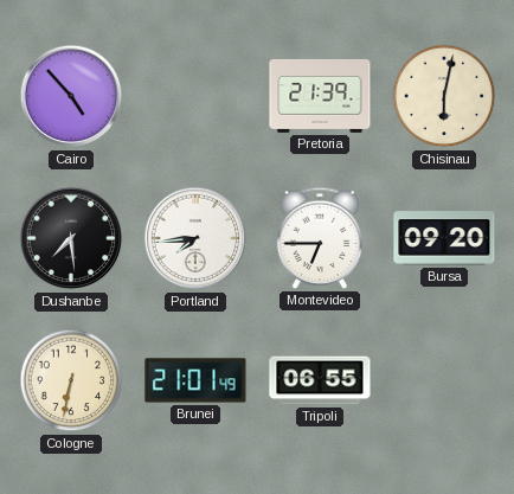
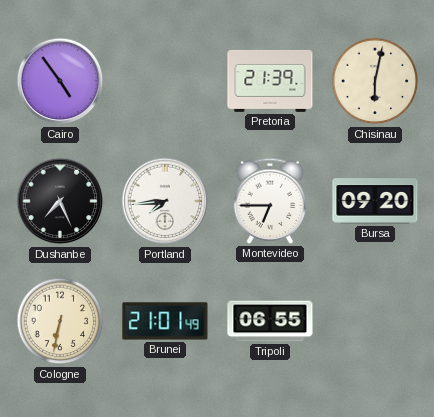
Cairo: 4:53 -> 4:54 (60, 81)
Dushanbe: 7:29 -> 7:26 (60, 201)
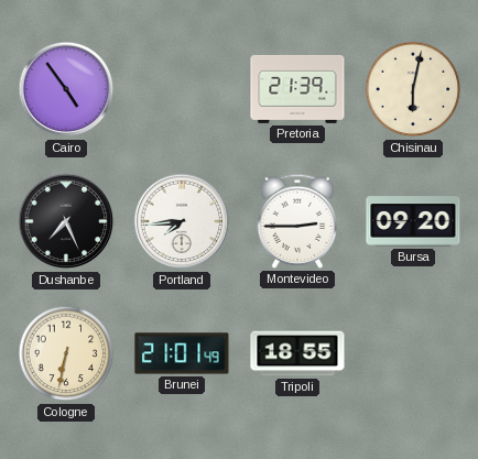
Montevideo: 6:45 -> 2:45 (297, 221)
Tripoli: 06:55 -> 18:55 (297, 353)
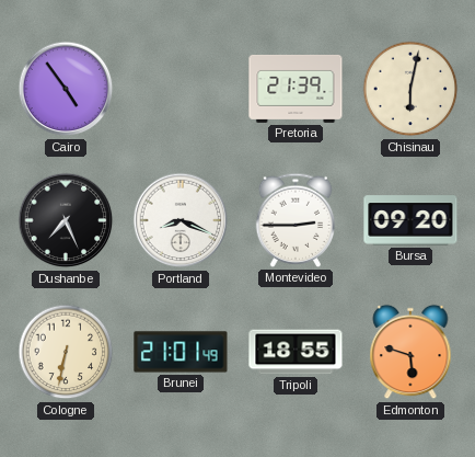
Portland: 7:44 -> 8:19 (181, 220)
Edmonton: none -> 5:48 (410, 352)
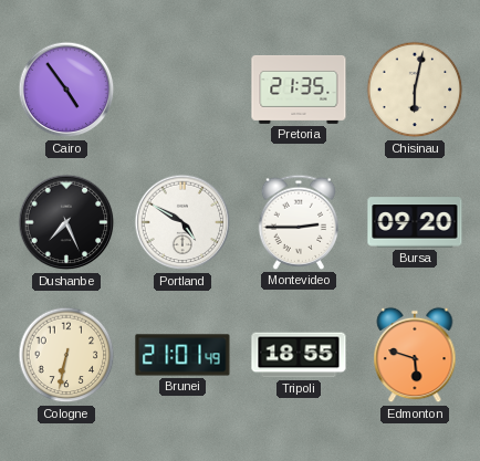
Pretoria: 21:39 -> 21:35 (299, 90)
Portland: 8:19 -> 4:50 (182, 222)
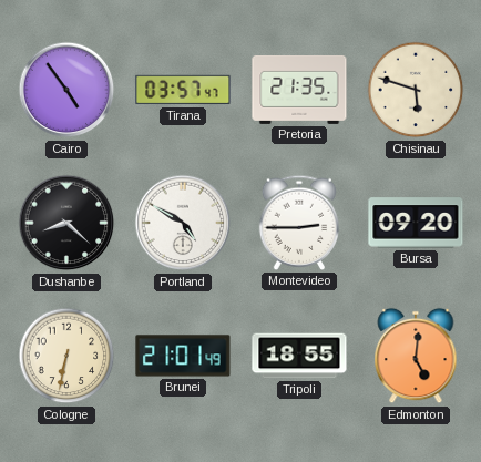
Tirana: none -> 03:57 (183, 90)
Chisinau: 6:02 -> 5:48 (416, 90)
Dushanbe: 7:26 -> 8:22 (66, 223)
Edmonton: 5:48 -> 5:01 (416, 356)
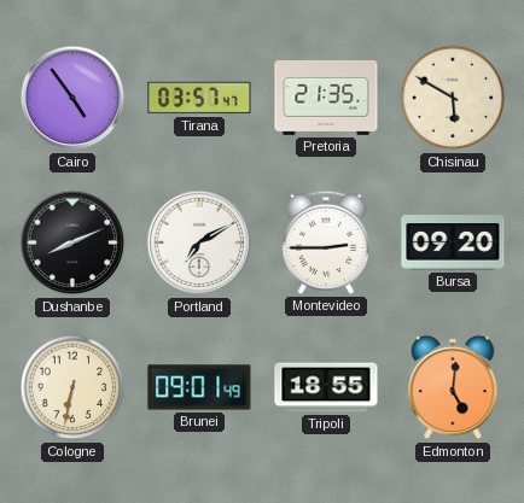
Chisinau: 5:48 -> 5:50 (453, 98)
Dushanbe: 8:22 -> 8:11 (72, 242)
Portland: 4:50 -> 7:10 (199, 242)
Brunei: 21:01 -> 09:01 (199, 387)
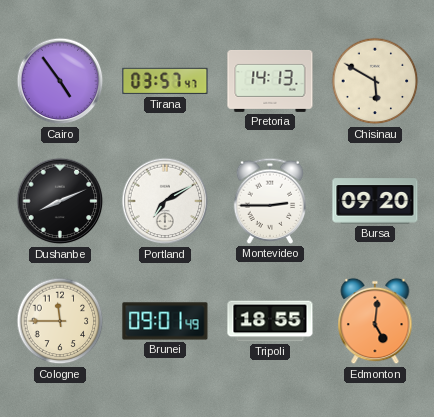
Pretoria: 21:35 -> 14:13 (270, 81)
Cologne: 6:32 -> 11:45 (60, 321)
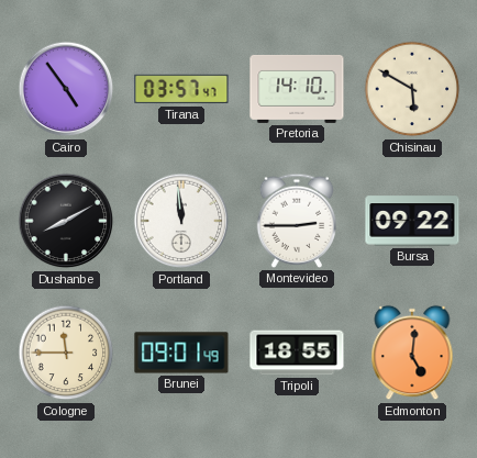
Pretoria: 14:13 -> 14:10 (297, 89)
Dushanbe: 8:11 -> 8:10 (66, 221)
Portland: 7:10 -> 11:59 (181, 221)
Bursa: 09:20 -> 09:22 (412, 221)
